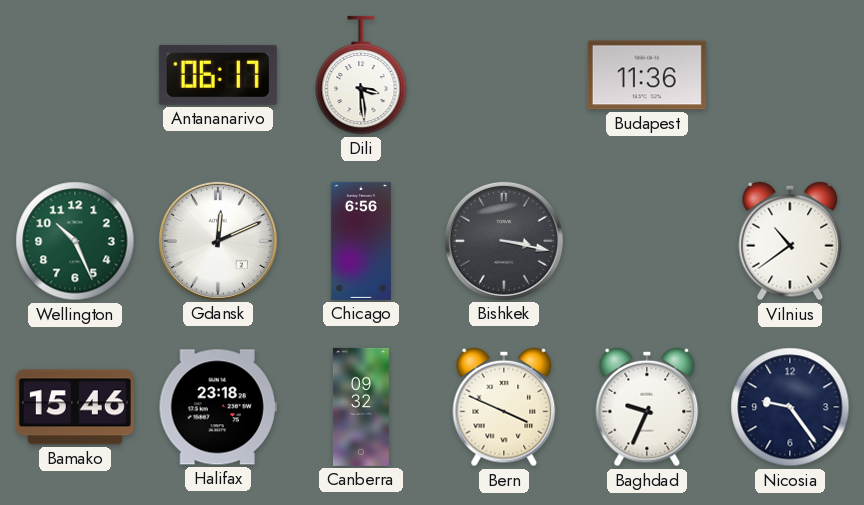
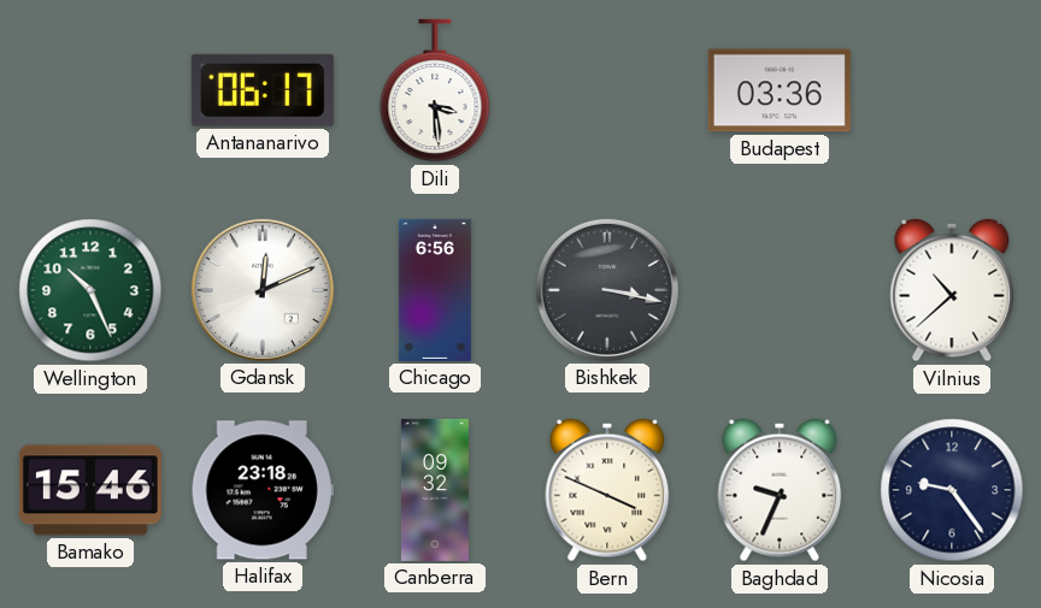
Budapest: 11:36 -> 03:36 (780, 90)
Vilnius: 10:39 -> 10:38 (952, 290)
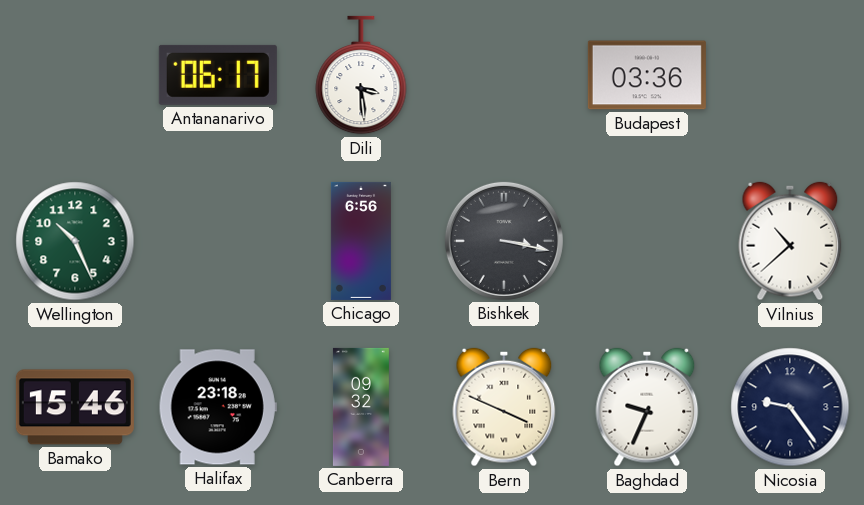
Gdansk: 12:11 -> none (263, 290)
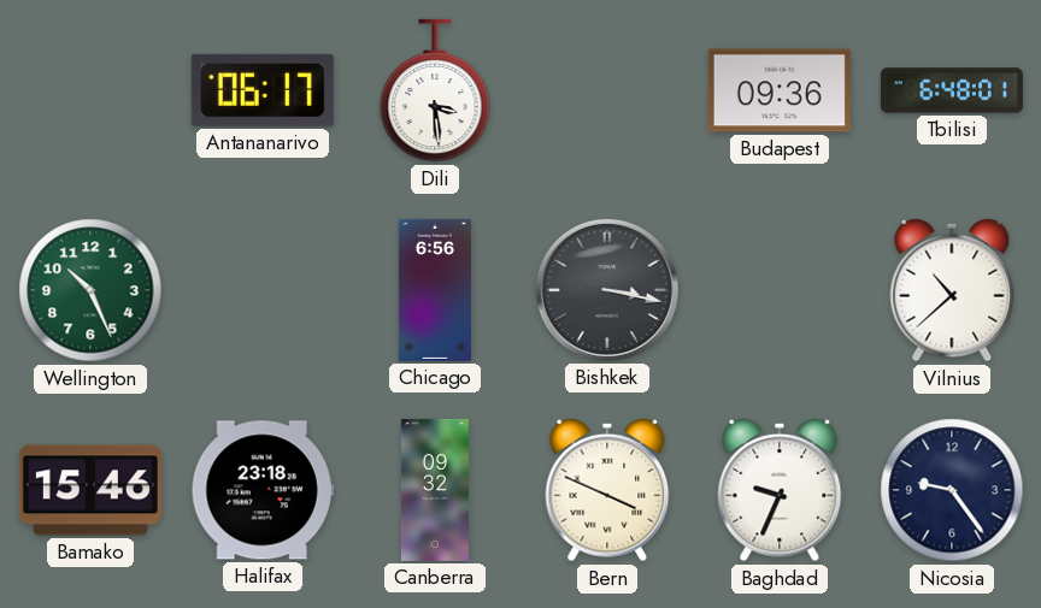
Budapest: 03:36 -> 09:36 (780, 90)
Tbilisi: none -> 6:48 (952, 90)
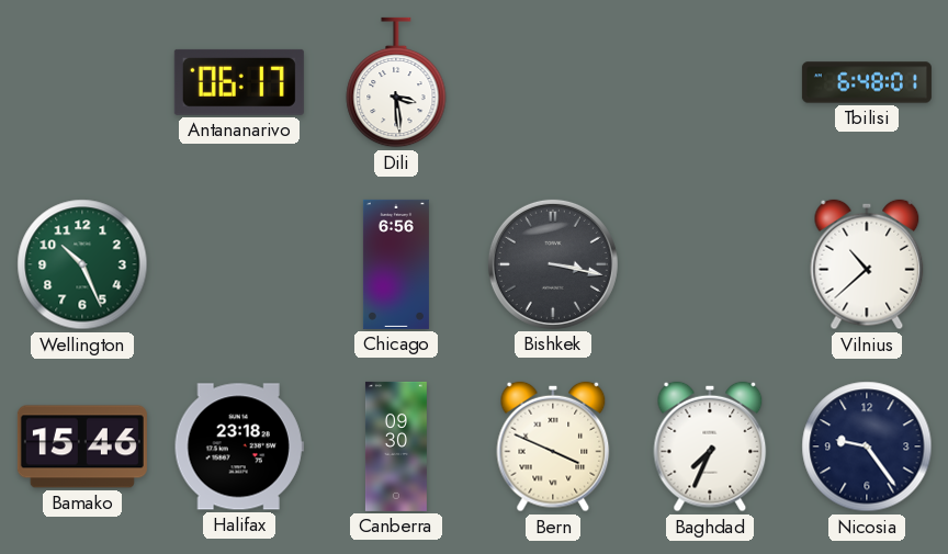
Budapest: 09:36 -> none (780, 90)
Canberra: 09:32 -> 09:30 (396, 446)
Baghdad: 9:34 -> 7:34 (710, 446)
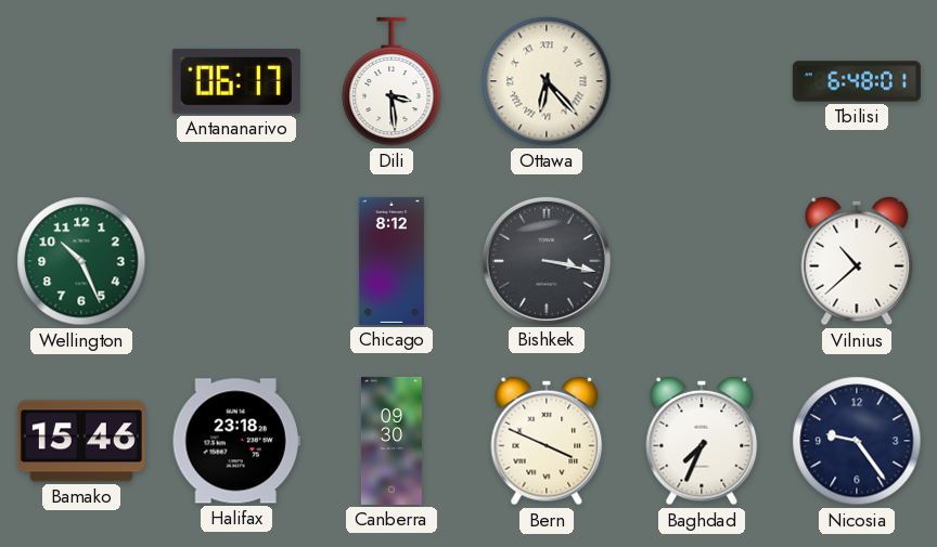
Ottawa: none -> 6:23 (547, 81)
Chicago: 6:56 -> 8:12 (392, 261)
